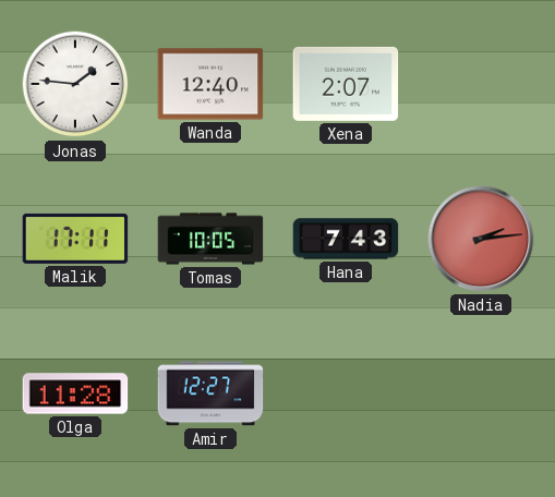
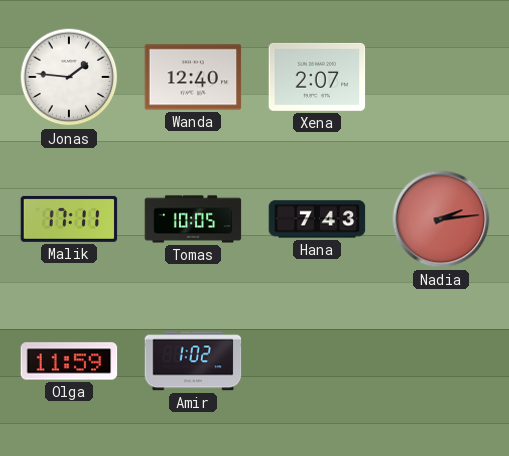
Olga: 11:28 -> 11:59 (69, 361)
Amir: 12:27 -> 1:02 (193, 361)
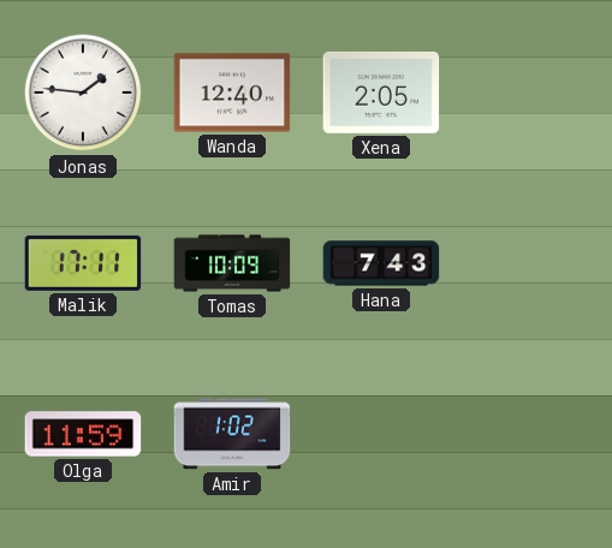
Xena: 2:07 -> 2:05 (381, 93)
Tomas: 10:05 -> 10:09 (232, 263)
Nadia: 2:14 -> none (441, 219)
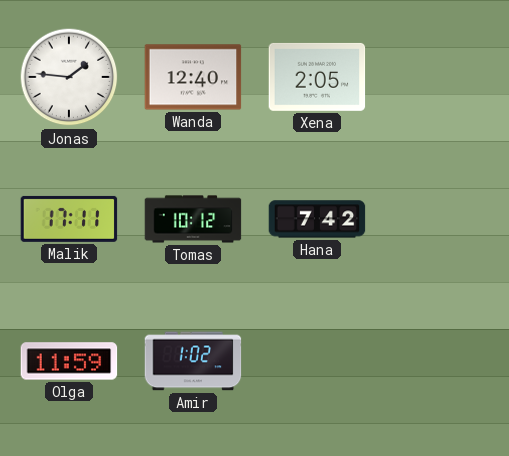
Tomas: 10:09 -> 10:12 (193, 219)
Hana: 7:43 -> 7:42 (317, 219)
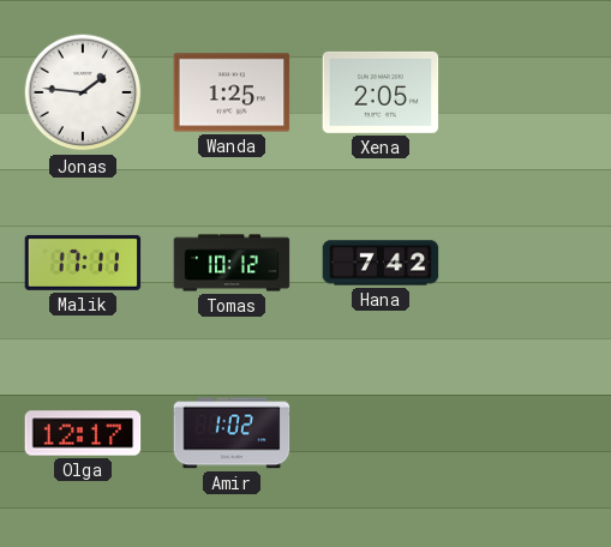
Wanda: 12:40 -> 1:25 (232, 92)
Olga: 11:59 -> 12:17 (83, 433)
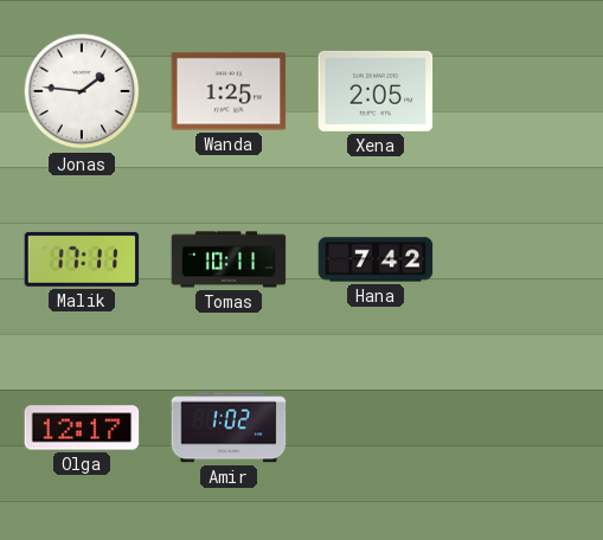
Tomas: 10:12 -> 10:11 (229, 259)
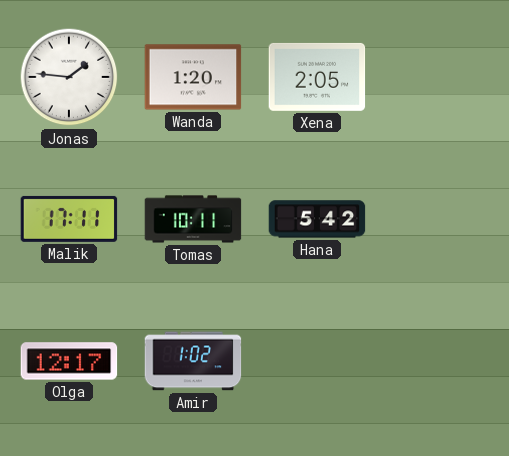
Wanda: 1:25 -> 1:20 (193, 77)
Hana: 7:42 -> 5:42 (317, 219)
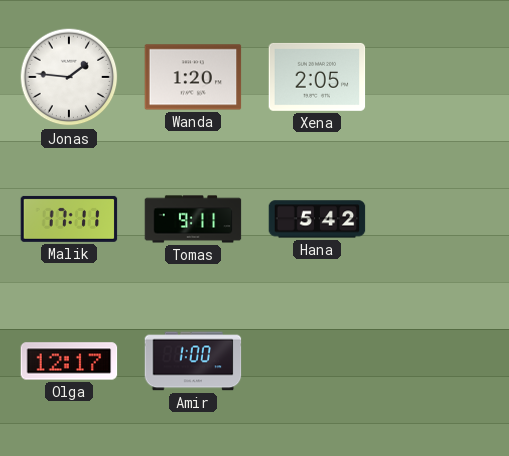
Tomas: 10:11 -> 9:11 (193, 219)
Amir: 1:02 -> 1:00 (193, 361)
